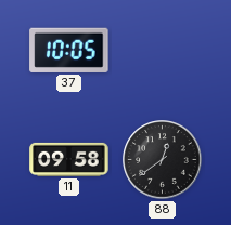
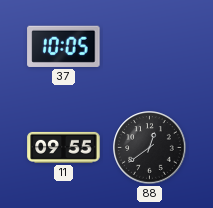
11: 09:58 -> 09:55 (64, 147)
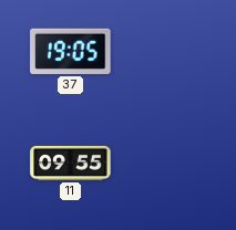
37: 10:05 -> 19:05 (71, 51)
88: 12:39 -> none (150, 148)
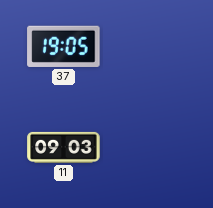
11: 09:55 -> 09:03 (64, 147)
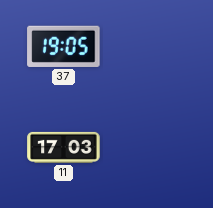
11: 09:03 -> 17:03 (64, 147)
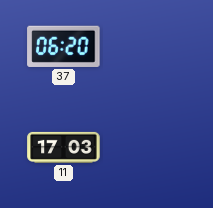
37: 19:05 -> 06:20 (64, 46)
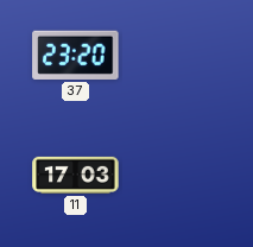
37: 06:20 -> 23:20 (76, 55)
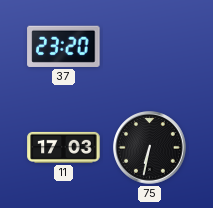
75: none -> 6:32 (150, 148)
